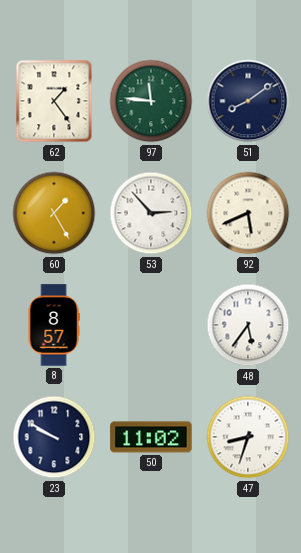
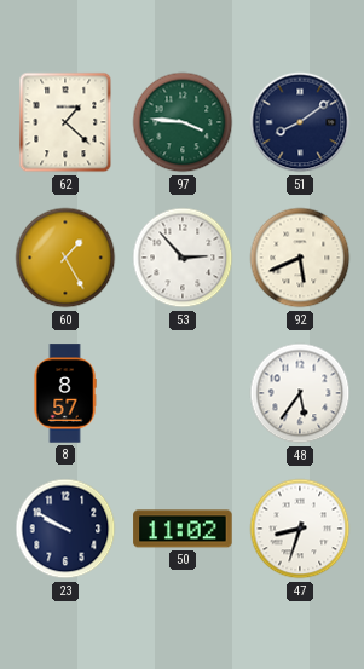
62: 1:24 -> 1:22 (65, 122)
97: 11:46 -> 3:46 (183, 122)
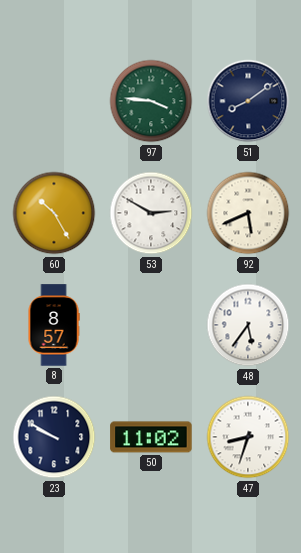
62: 1:22 -> none (65, 122)
60: 1:25 -> 10:25 (54, 213)
53: 2:53 -> 2:50 (151, 213)
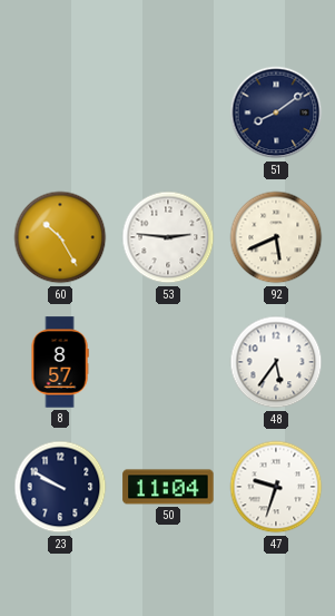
97: 3:46 -> none (151, 101)
53: 2:50 -> 2:46 (168, 237)
50: 11:02 -> 11:04 (168, 487)
47: 8:33 -> 9:33 (276, 487)
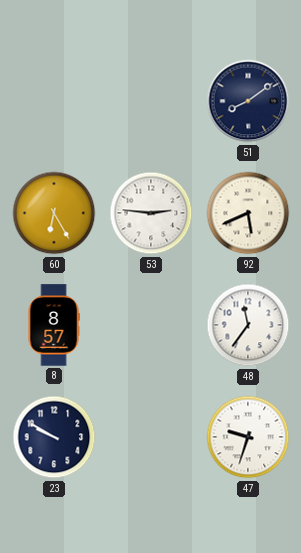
60: 10:25 -> 6:25 (54, 213)
48: 5:36 -> 11:36 (248, 325)
50: 11:04 -> none (168, 487)
